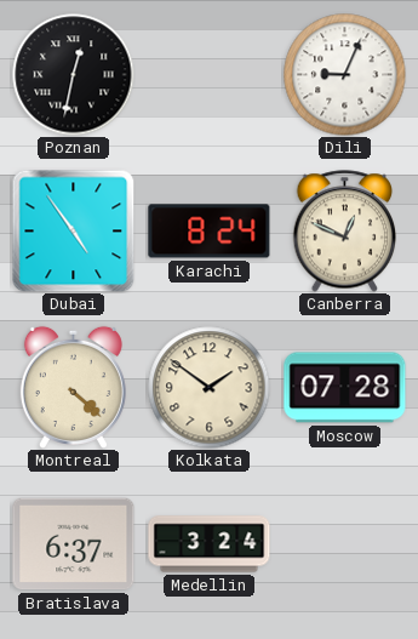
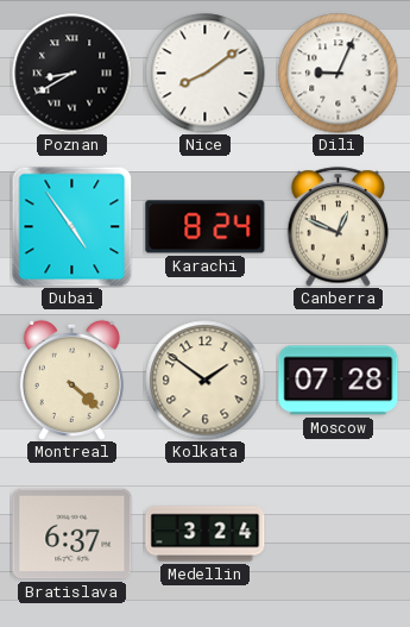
Poznan: 12:32 -> 8:40 (72, 74)
Nice: none -> 8:09 (206, 74)
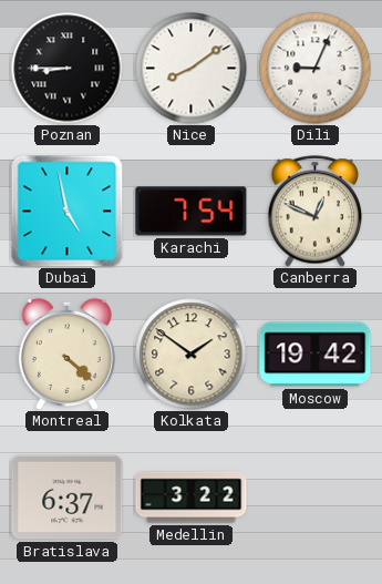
Poznan: 8:40 -> 8:45 (68, 69)
Dubai: 4:54 -> 4:58 (66, 211)
Karachi: 8:24 -> 7:54 (192, 212)
Moscow: 07:28 -> 19:42 (316, 355)
Medellin: 3:24 -> 3:22 (192, 498)
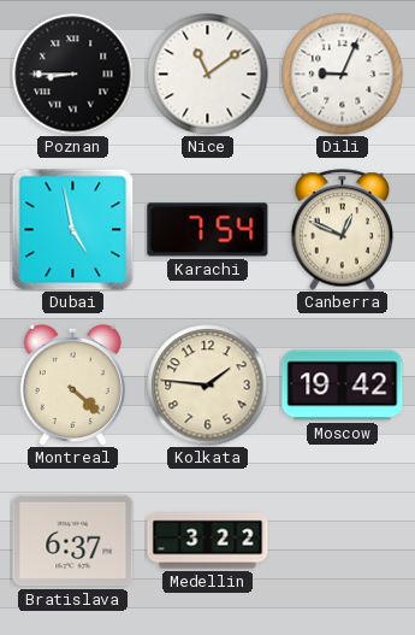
Nice: 8:09 -> 11:09 (208, 75)
Kolkata: 1:51 -> 1:46 (208, 386)
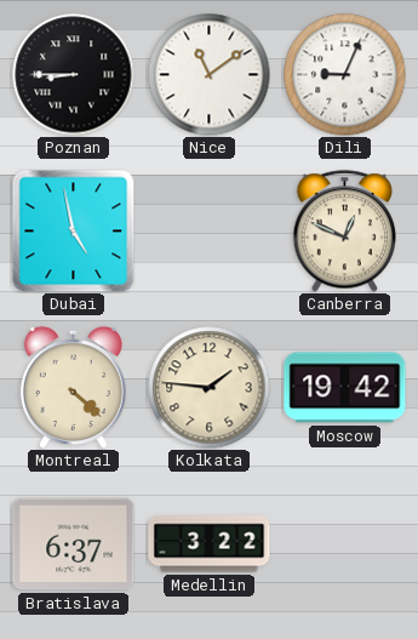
Karachi: 7:54 -> none (208, 230)
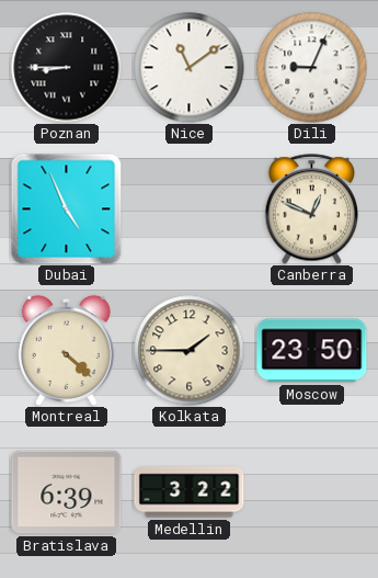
Dubai: 4:58 -> 4:56 (66, 208)
Kolkata: 1:46 -> 1:45 (190, 351)
Moscow: 19:42 -> 23:50 (312, 351)
Bratislava: 6:37 -> 6:39 (67, 492)
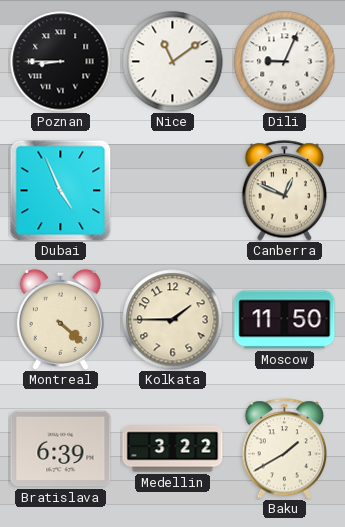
Moscow: 23:50 -> 11:50 (285, 320)
Baku: none -> 1:40 (285, 449)
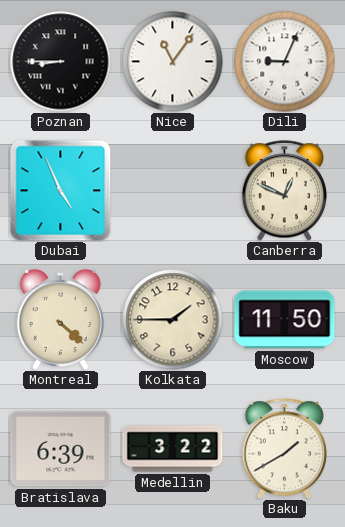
Nice: 11:09 -> 11:06 (173, 62)
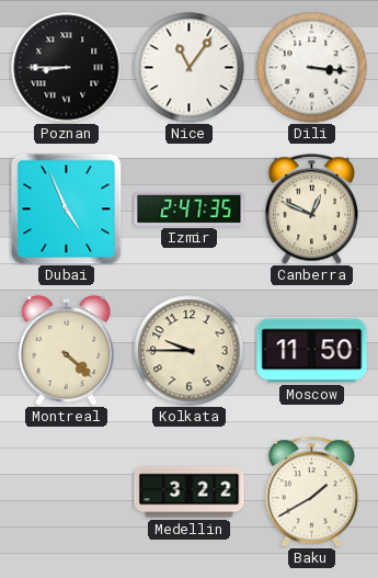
Dili: 9:04 -> 3:16 (312, 68)
Izmir: none -> 2:47 (190, 208)
Kolkata: 1:45 -> 9:45 (190, 351)
Bratislava: 6:39 -> none (61, 449)
